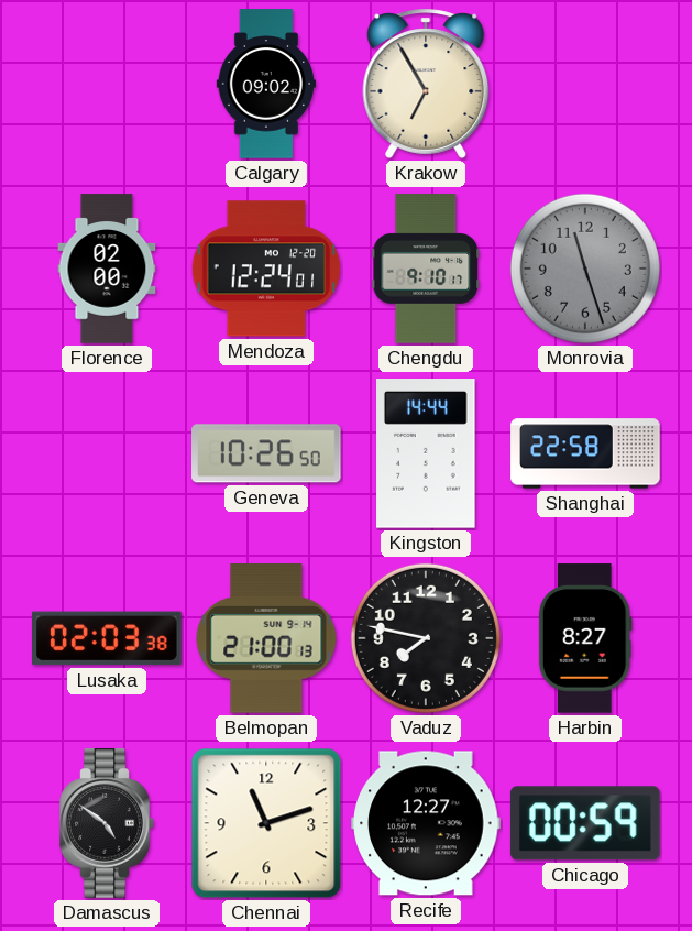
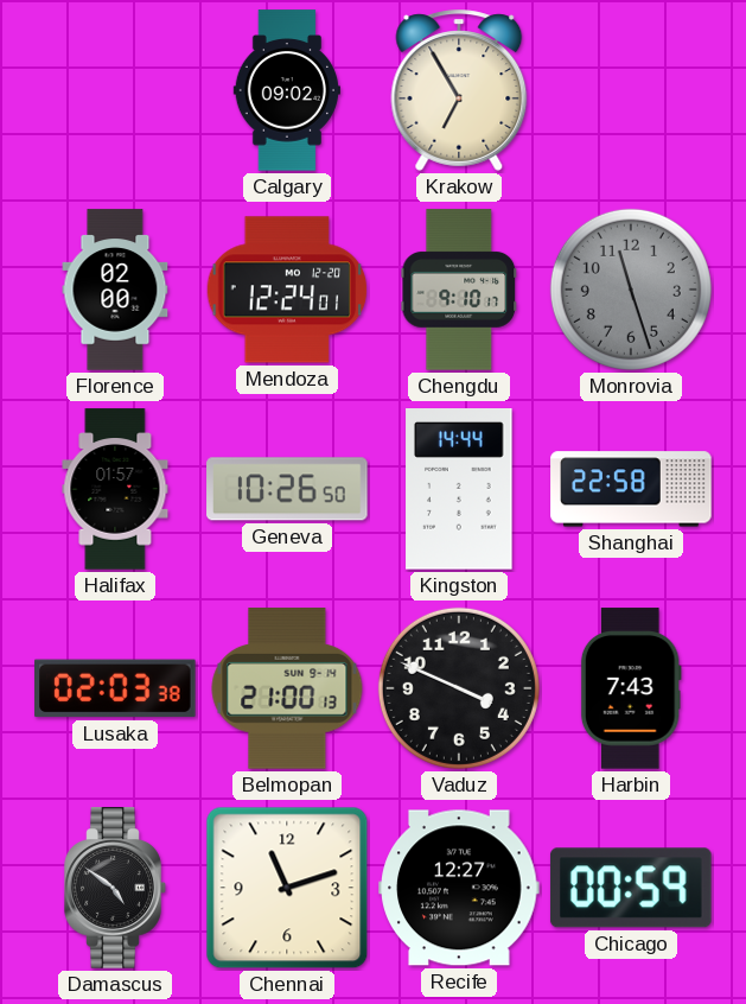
Halifax: none -> 01:57 (115, 489)
Vaduz: 7:47 -> 3:49 (459, 688)
Harbin: 8:27 -> 7:43 (631, 688)
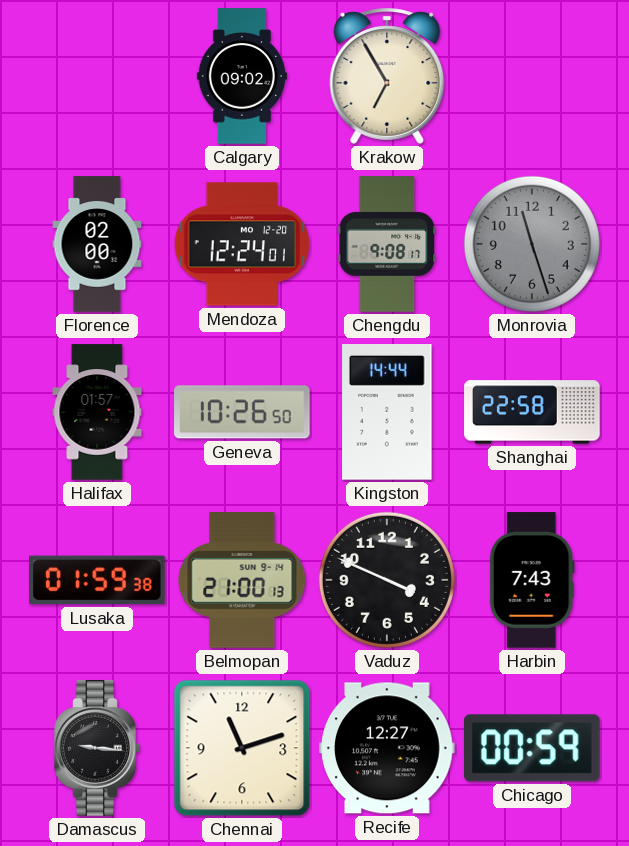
Chengdu: 9:10 -> 9:08 (387, 244)
Lusaka: 02:03 -> 01:59 (98, 580)
Damascus: 4:51 -> 9:16 (97, 748)
